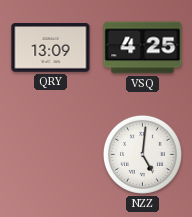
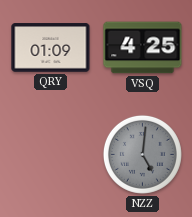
QRY: 13:09 -> 01:09 (51, 48)
NZZ dial: white -> grey (142, 154)
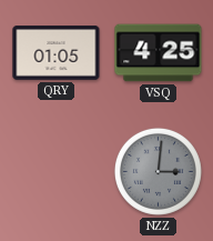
QRY: 01:09 -> 01:05 (57, 53)
NZZ: 5:01 -> 3:01 (158, 171)
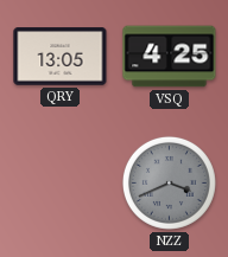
QRY: 01:05 -> 13:05 (61, 57)
NZZ: 3:01 -> 3:41 (169, 182)
